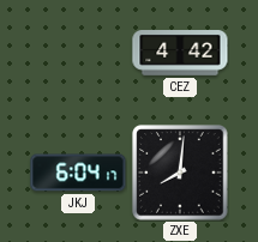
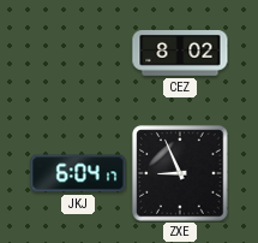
CEZ: 4:42 -> 8:02 (180, 54)
ZXE: 8:01 -> 8:56 (180, 173)
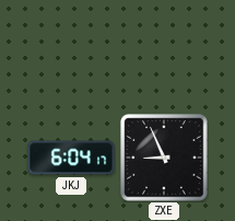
CEZ: 8:02 -> none (180, 54)
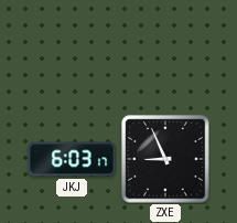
JKJ: 6:04 -> 6:03 (72, 159)
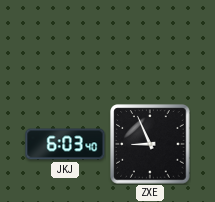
JKJ: 6:03:17 -> 6:03:40 (65, 144)
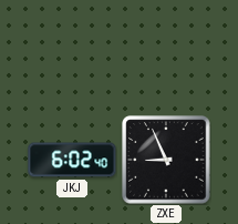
JKJ: 6:03 -> 6:02 (72, 160)
